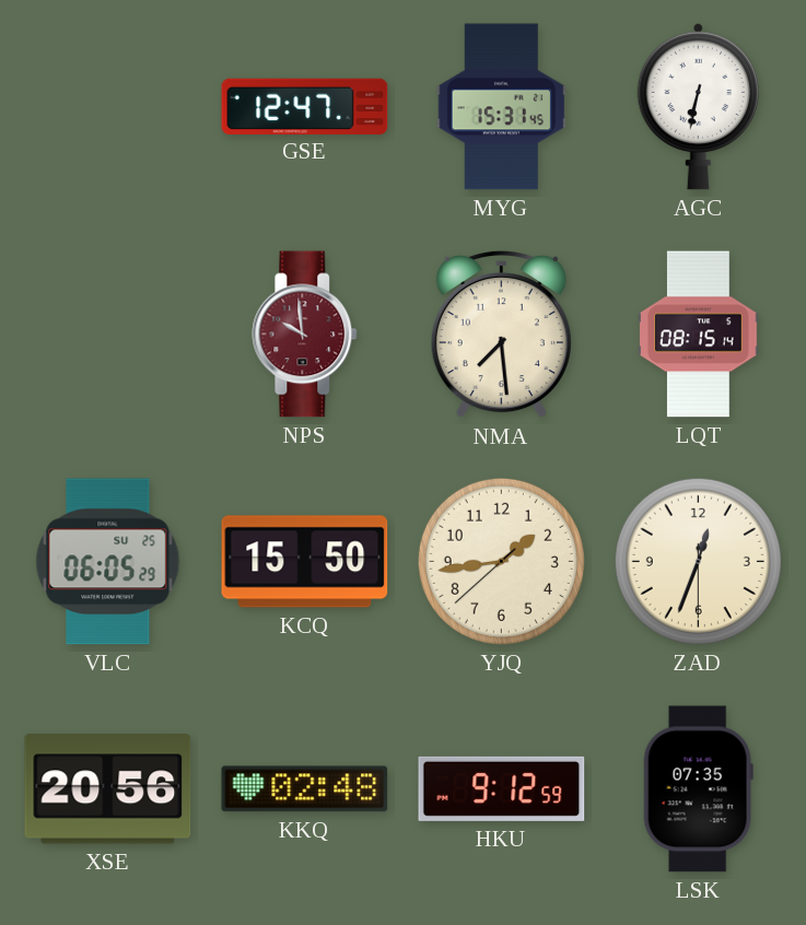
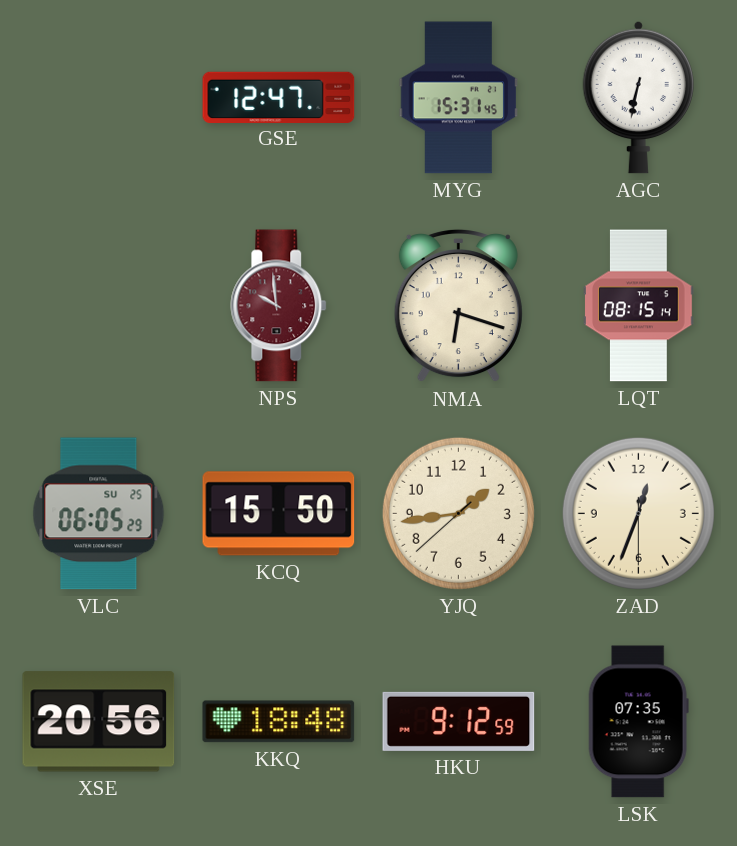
NMA: 7:29 -> 6:18 (458, 306)
KKQ: 02:48 -> 18:48 (279, 722)
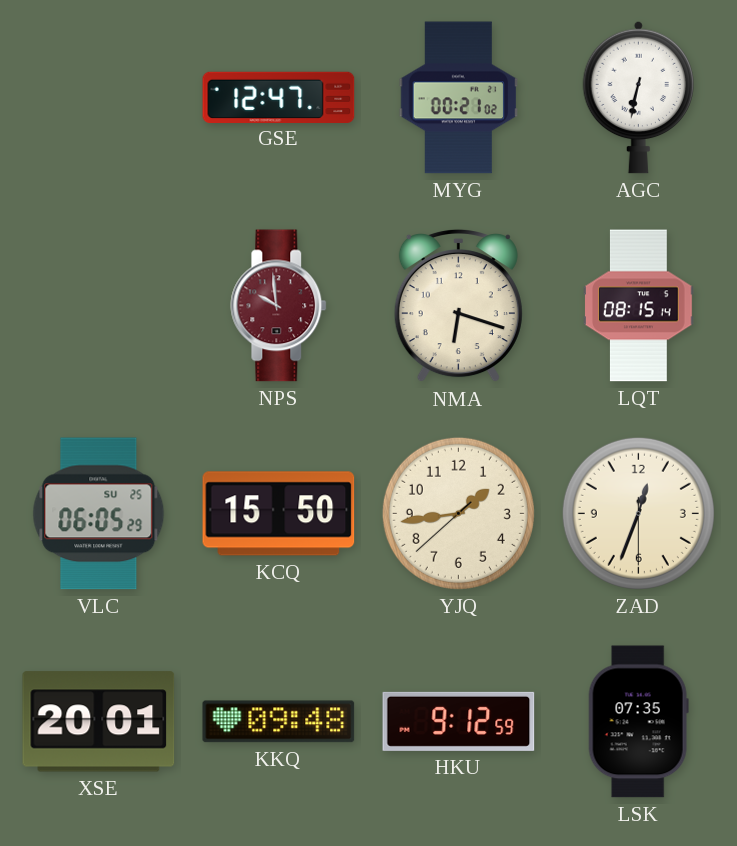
MYG: 15:31 -> 00:21 (459, 98)
XSE: 20:56 -> 20:01 (99, 722)
KKQ: 18:48 -> 09:48 (279, 722)
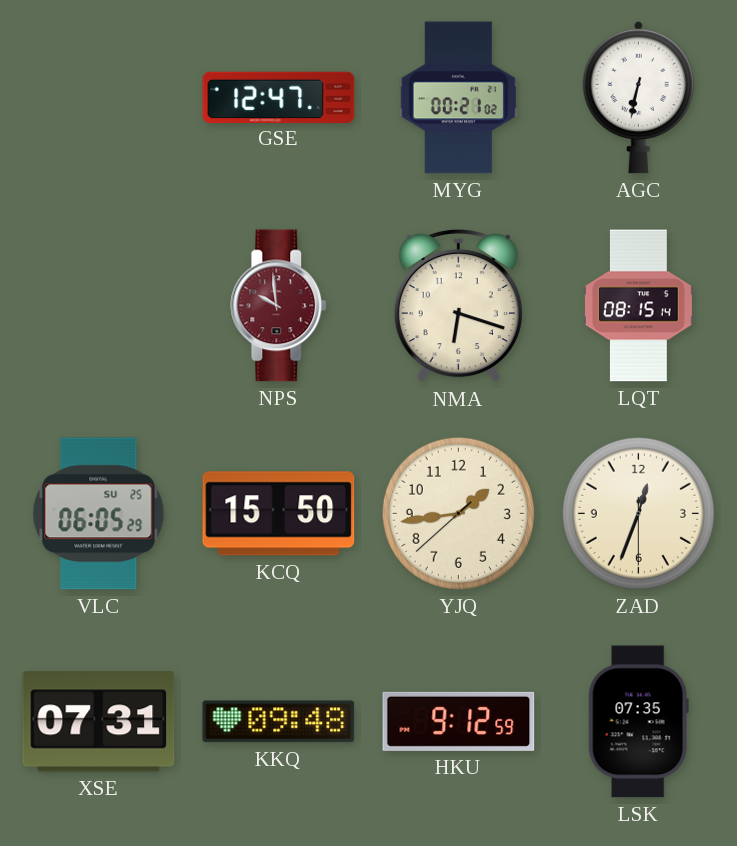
XSE: 20:01 -> 07:31 (99, 722)
